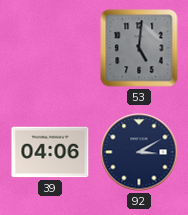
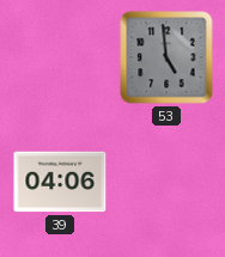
53: 5:01 -> 4:59 (166, 57)
92: 3:10 -> none (139, 152)
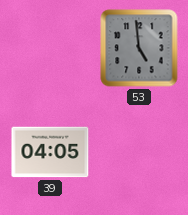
39: 04:06 -> 04:05 (50, 152)
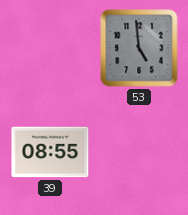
39: 04:05 -> 08:55 (50, 152)
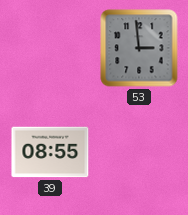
53: 4:59 -> 2:59 (139, 48)
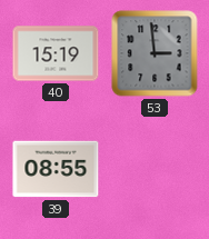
40: none -> 15:19 (56, 53)
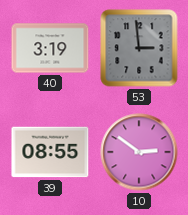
40: 15:19 -> 3:19 (50, 48)
10: none -> 2:51 (139, 152)
